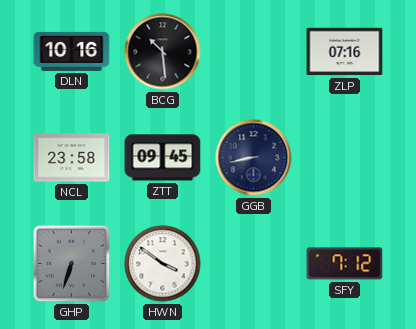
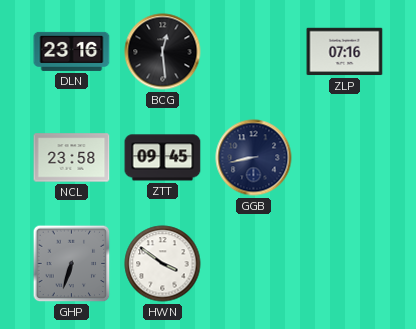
DLN: 10:16 -> 23:16 (72, 51)
BCG: 10:29 -> 12:29 (163, 52)
SFY: 7:12 -> none (345, 264)
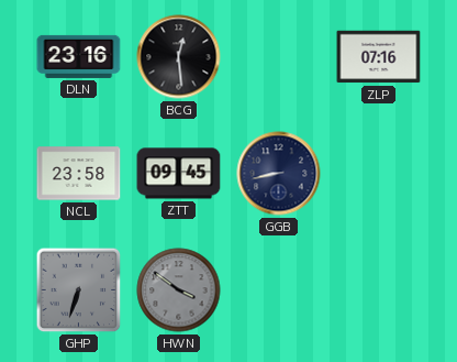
HWN dial: white -> grey (179, 290)
